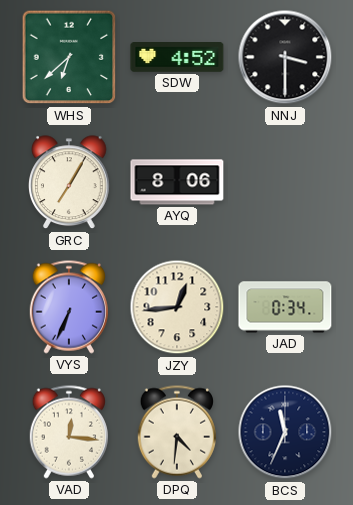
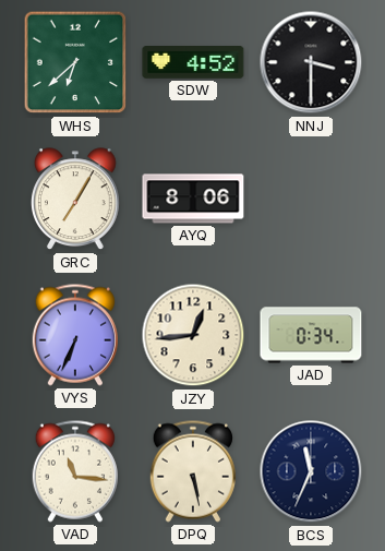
VAD: 12:16 -> 11:16 (74, 471)
DPQ: 4:31 -> 5:28 (192, 471)
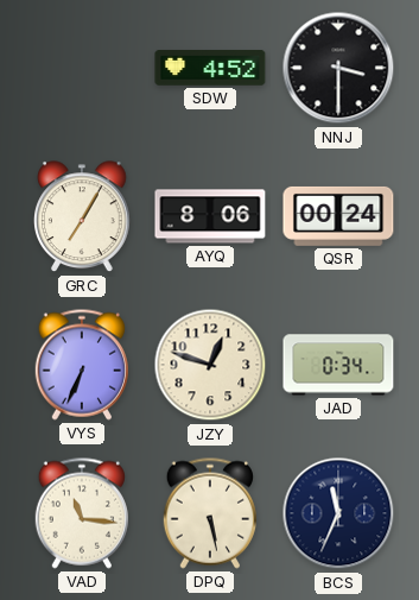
WHS: 6:38 -> none (75, 62)
QSR: none -> 00:24 (338, 216)
JZY: 12:44 -> 12:48 (210, 365)
